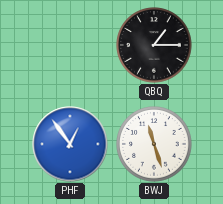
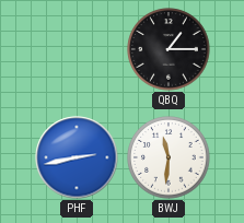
PHF: 12:54 -> 2:43 (77, 157)
BWJ: 11:27 -> 11:31 (169, 157)
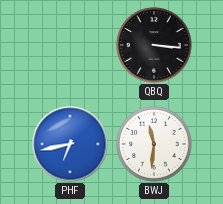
QBQ: 1:15 -> 3:16 (154, 45)
PHF: 2:43 -> 6:43 (70, 144)
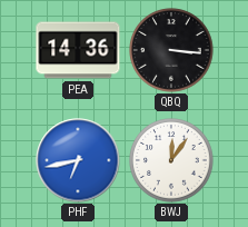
PEA: none -> 14:36 (78, 50)
BWJ: 11:31 -> 12:06 (171, 160)
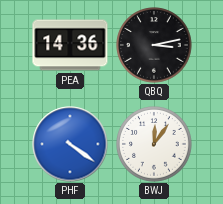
QBQ: 3:16 -> 3:13 (154, 45)
PHF: 6:43 -> 4:21 (70, 144)
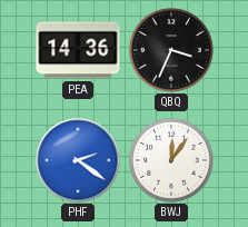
QBQ: 3:13 -> 3:34 (171, 50)
PHF: 4:21 -> 2:21 (78, 160)
